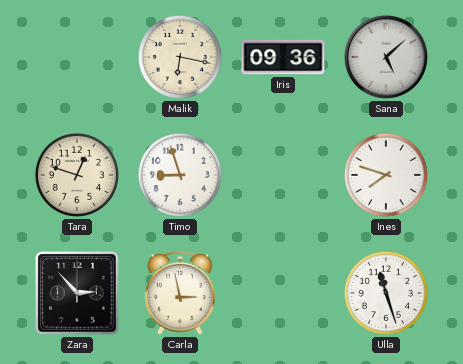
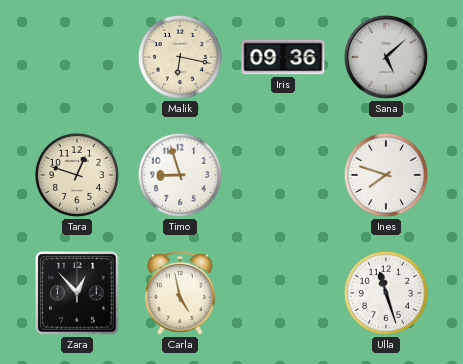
Zara: 2:53 -> 12:53 (77, 293)
Carla: 2:58 -> 4:58 (180, 293)
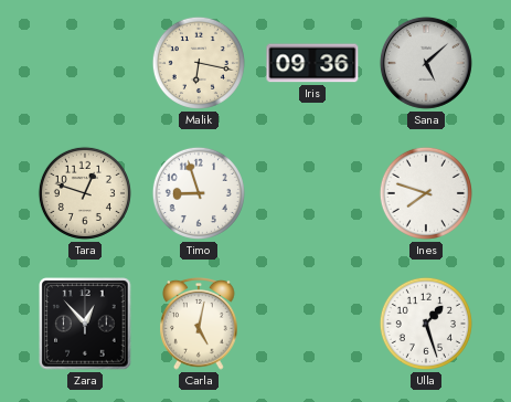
Carla: 4:58 -> 5:02 (199, 324)
Ulla: 11:27 -> 1:27 (426, 324)
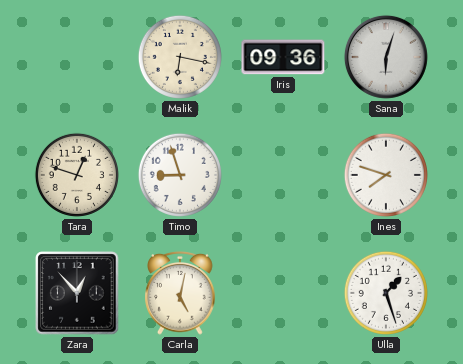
Sana: 5:08 -> 6:03 (386, 57)
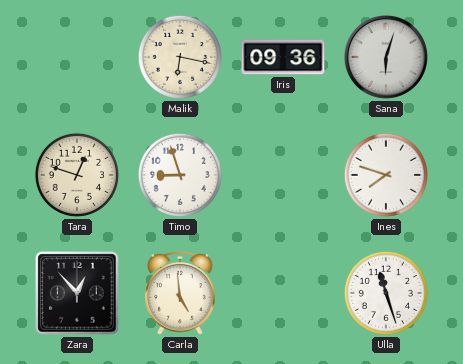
Carla: 5:02 -> 4:59 (180, 293)
Ulla: 1:27 -> 11:27 (386, 293)
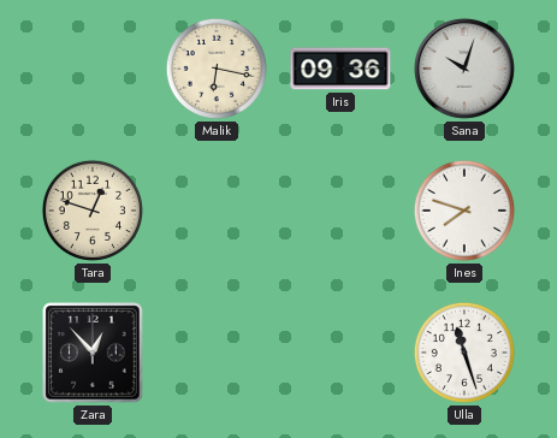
Sana: 6:03 -> 10:03 (464, 69)
Timo: 8:57 -> none (180, 175)
Carla: 4:59 -> none (180, 293)
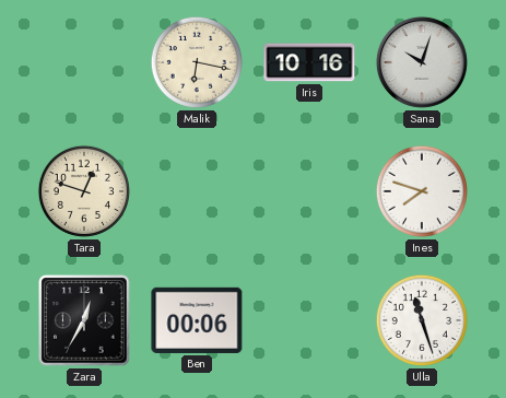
Iris: 09:36 -> 10:16 (309, 62)
Zara: 12:53 -> 12:35 (84, 320)
Ben: none -> 00:06 (197, 320)
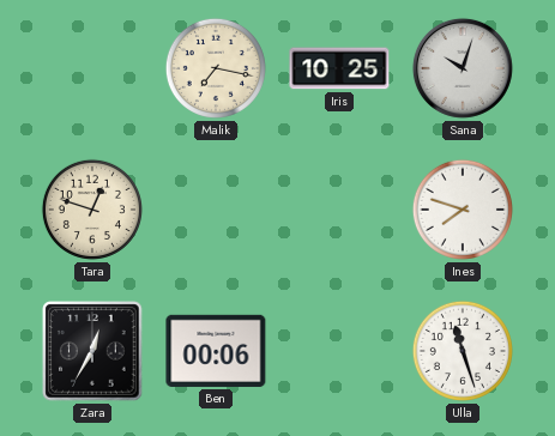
Malik: 6:17 -> 7:17 (216, 68)
Iris: 10:16 -> 10:25 (339, 68)
